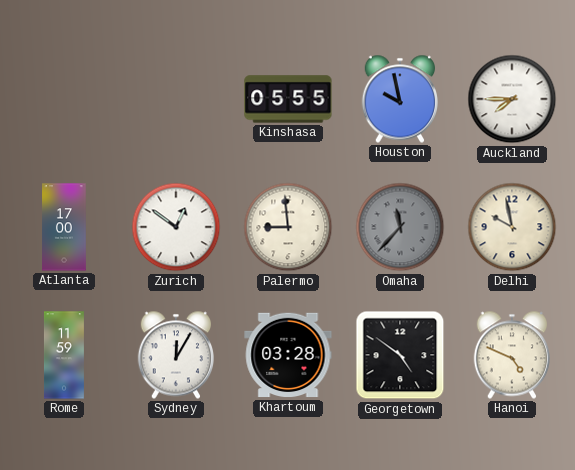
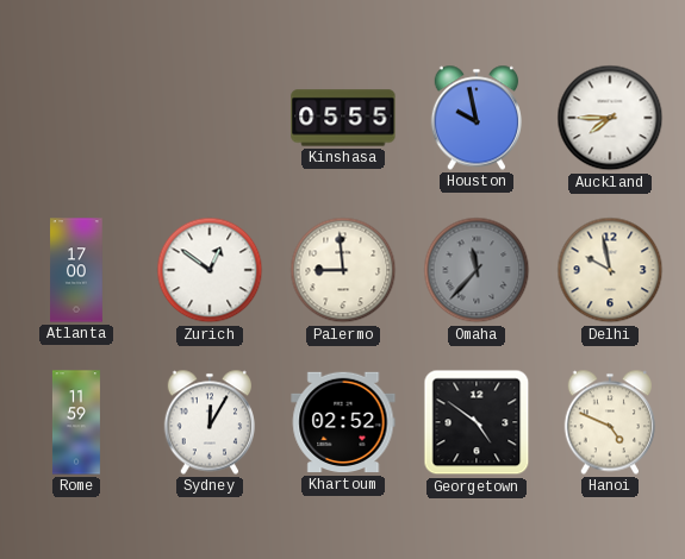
Khartoum: 03:28 -> 02:52 (343, 422)
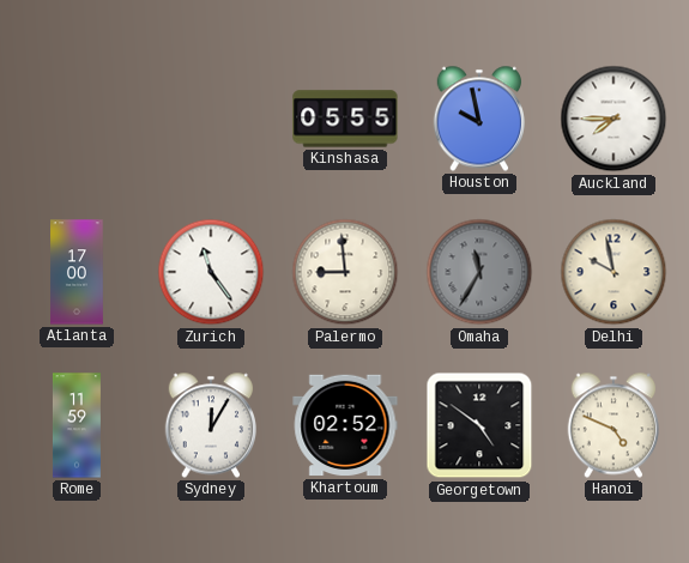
Zurich: 12:51 -> 11:24 (211, 272)
Omaha: 11:37 -> 11:35 (479, 272)
